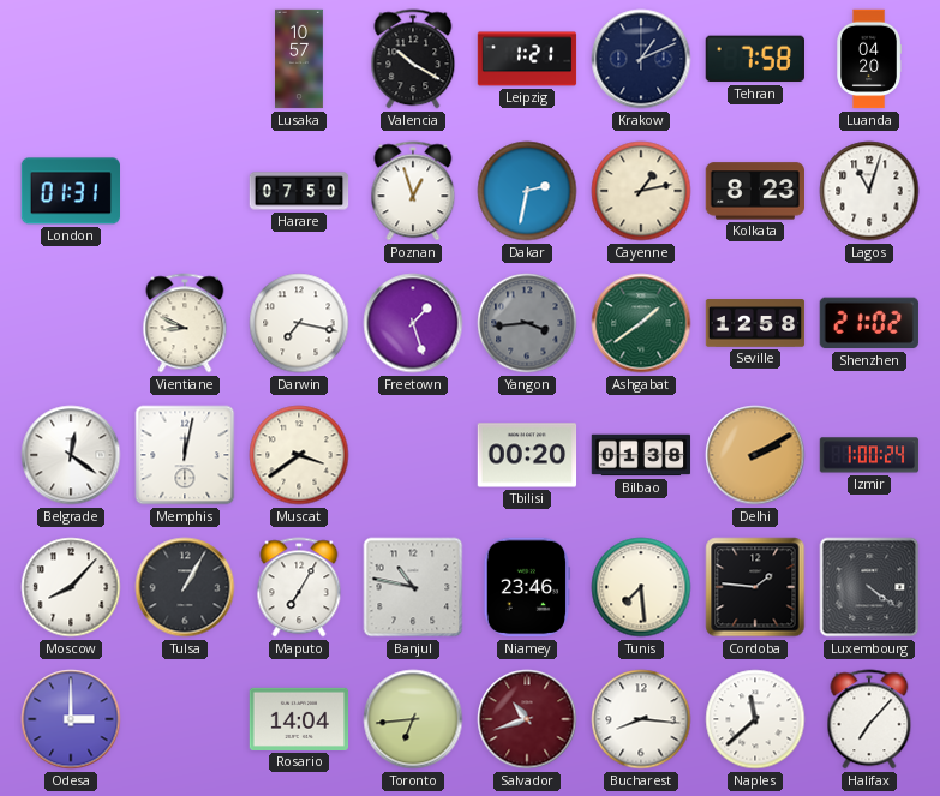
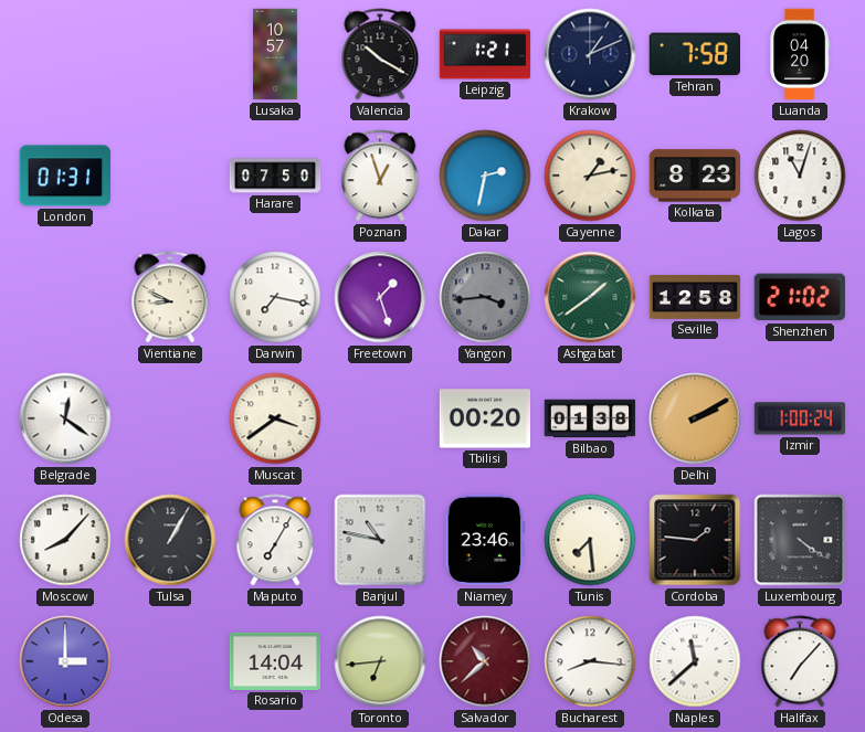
Memphis: 12:02 -> none (185, 455)
Salvador: 10:42 -> 10:38 (485, 661)
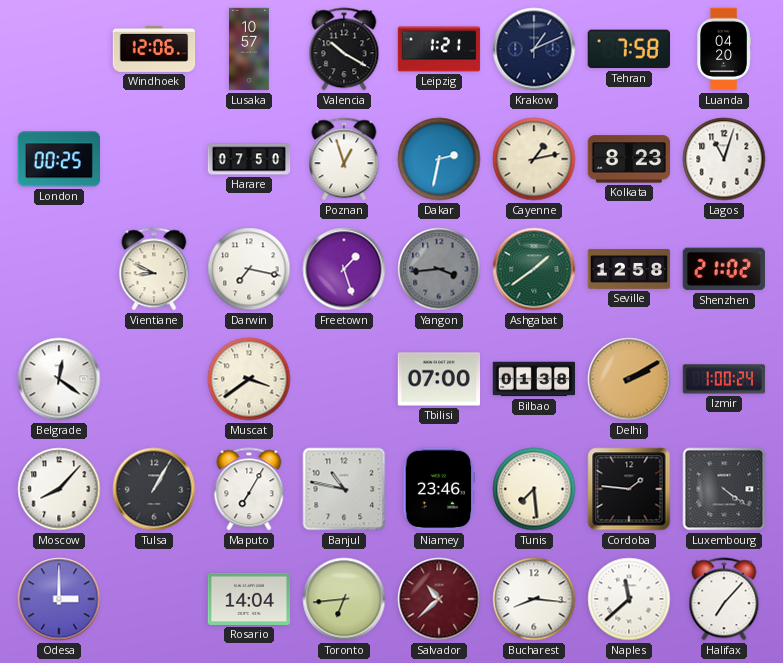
Windhoek: none -> 12:06 (154, 49)
London: 01:31 -> 00:25 (58, 159)
Tbilisi: 00:20 -> 07:00 (439, 379)
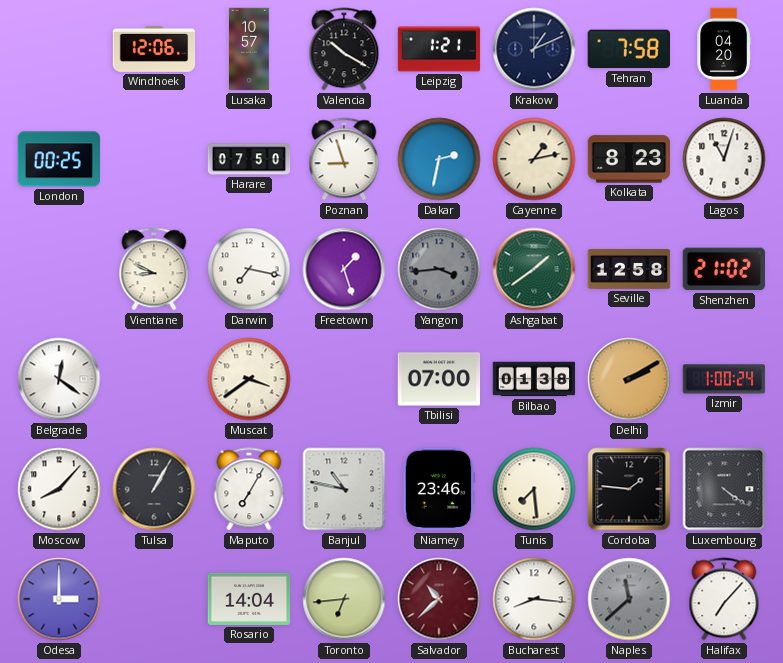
Poznan: 12:57 -> 8:57 (344, 159)
Naples dial: white -> grey (629, 599)
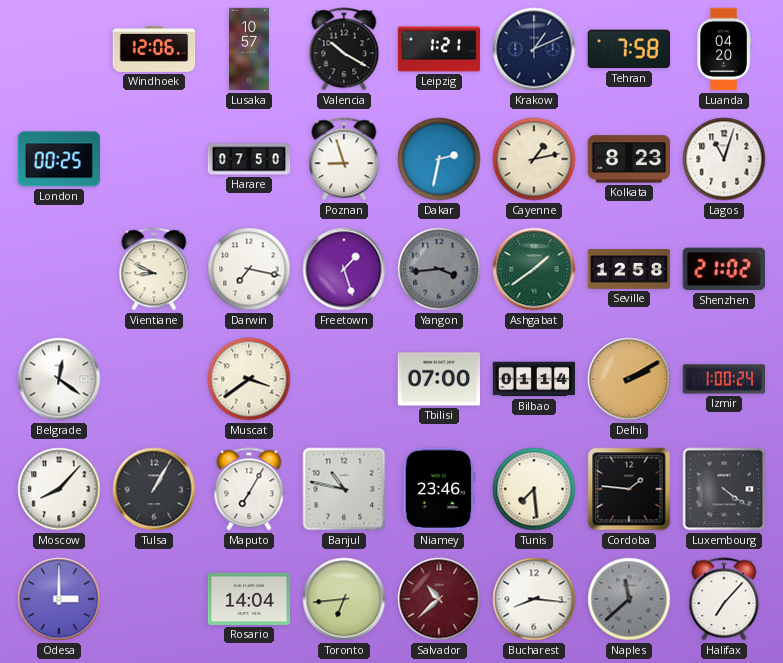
Bilbao: 01:38 -> 01:14 (534, 379)
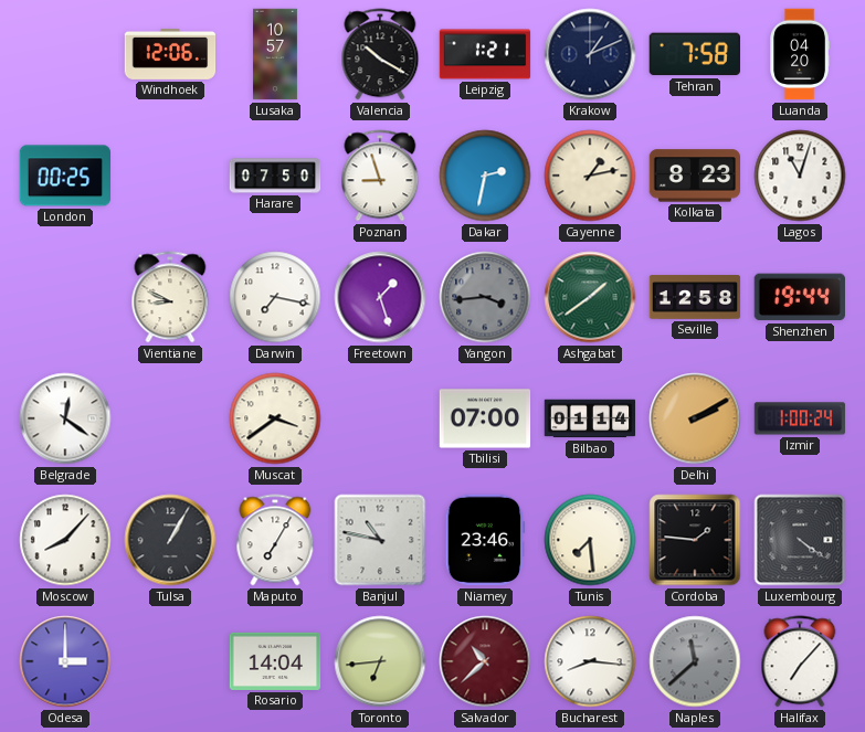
Shenzhen: 21:02 -> 19:44 (800, 297)
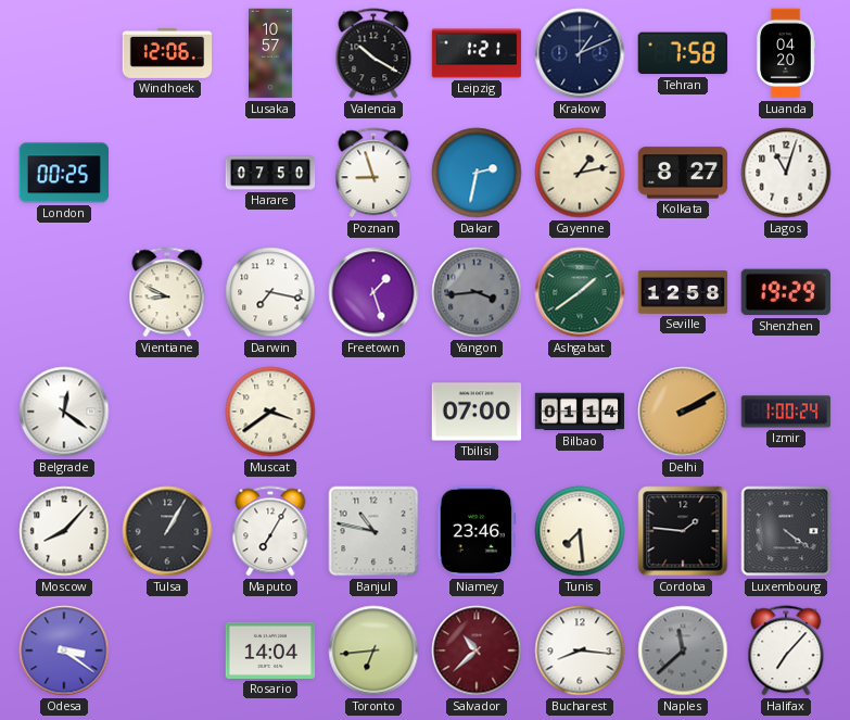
Kolkata: 8:23 -> 8:27 (683, 173)
Shenzhen: 19:44 -> 19:29 (786, 292)
Odesa: 3:00 -> 3:21 (64, 650)
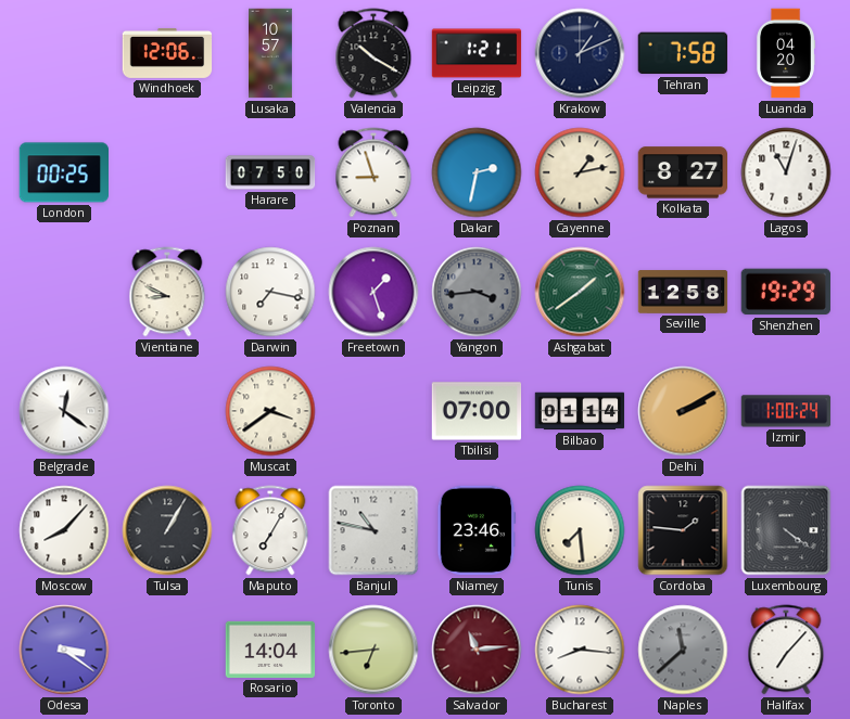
Salvador: 10:38 -> 11:14 (477, 650)
